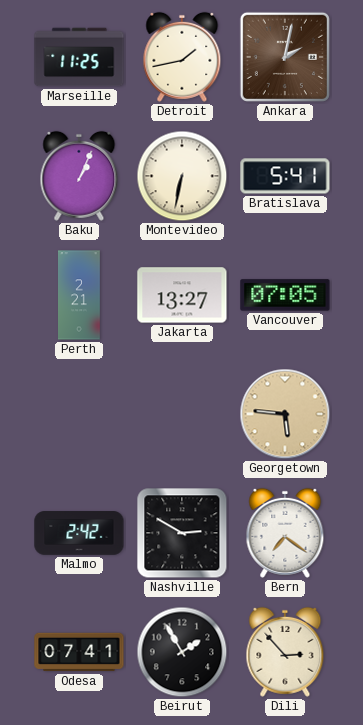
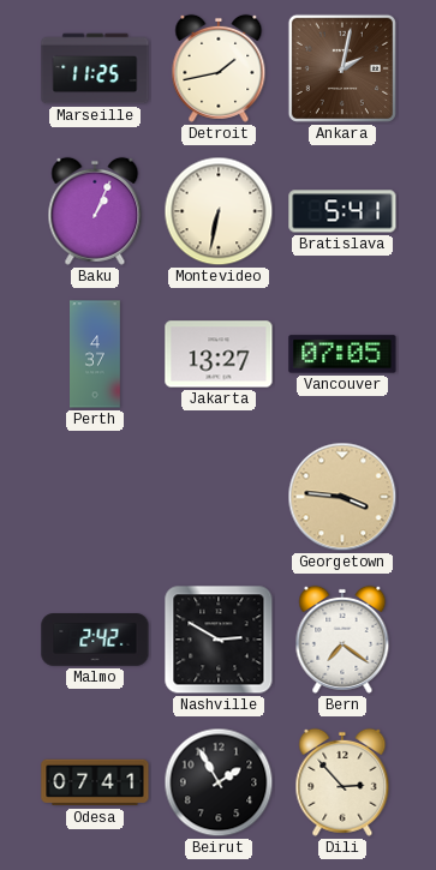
Perth: 2:21 -> 4:37 (96, 354)
Georgetown: 5:46 -> 3:46 (342, 497)
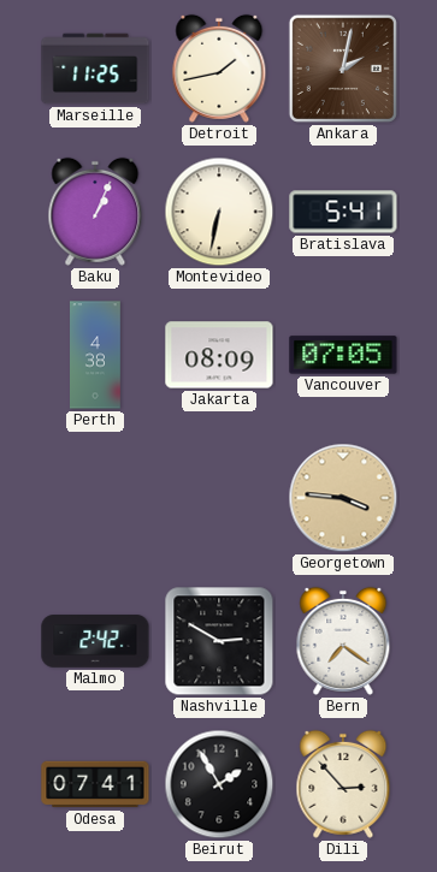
Perth: 4:37 -> 4:38 (96, 355)
Jakarta: 13:27 -> 08:09 (219, 355)
